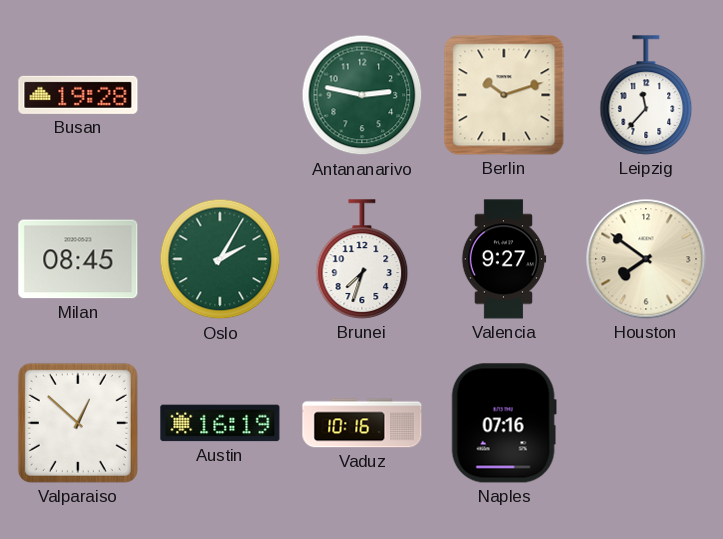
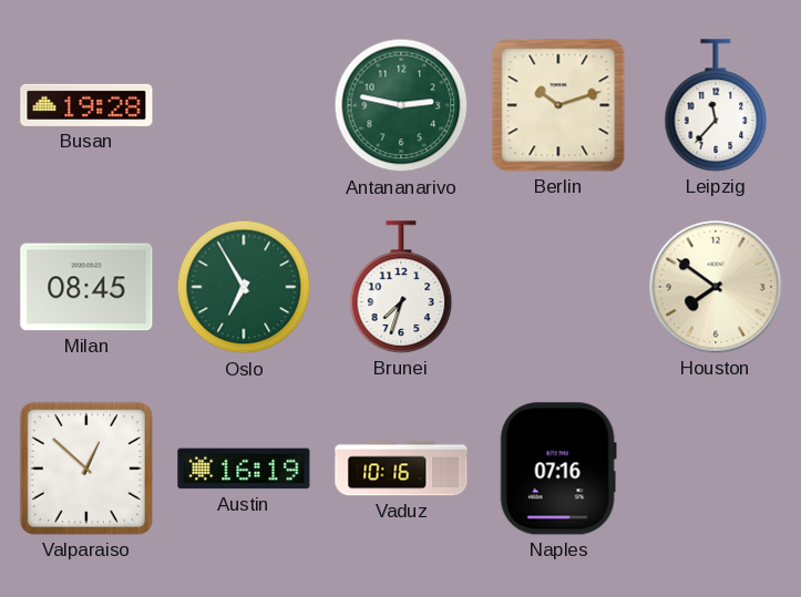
Oslo: 2:05 -> 6:55 (244, 287)
Valencia: 9:27 -> none (504, 259)
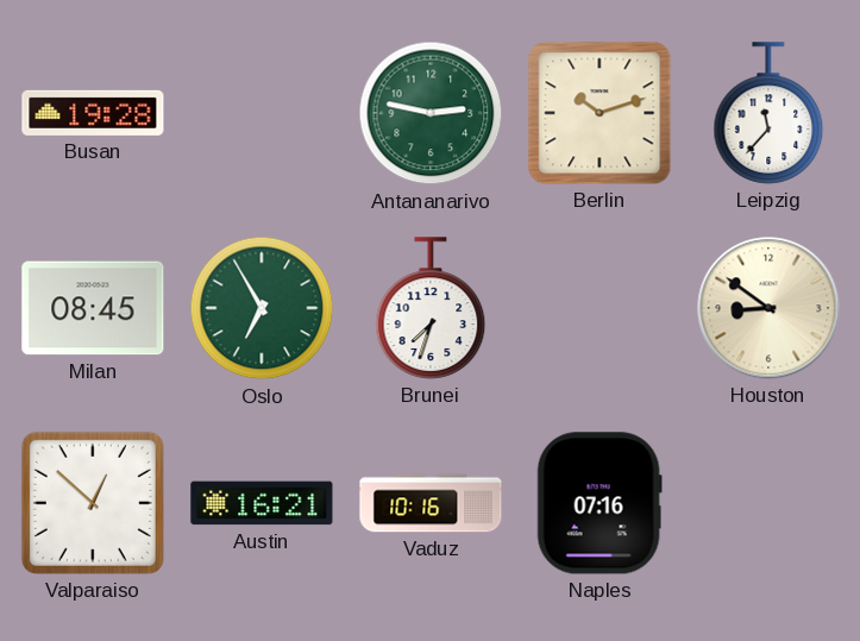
Houston: 7:51 -> 8:51 (768, 308)
Austin: 16:19 -> 16:21 (262, 503)
